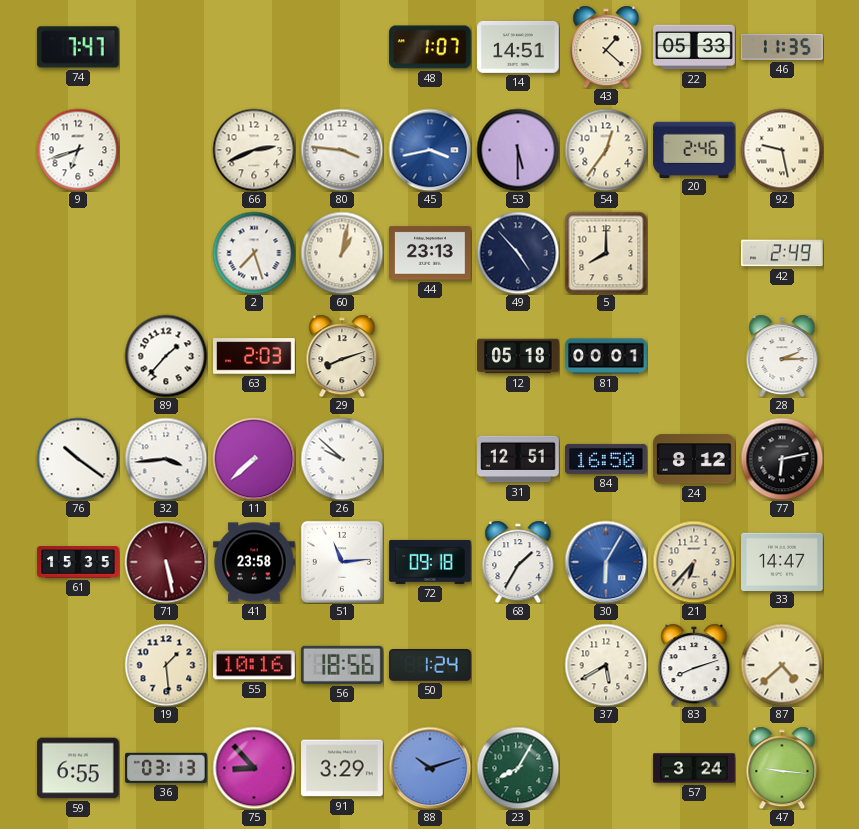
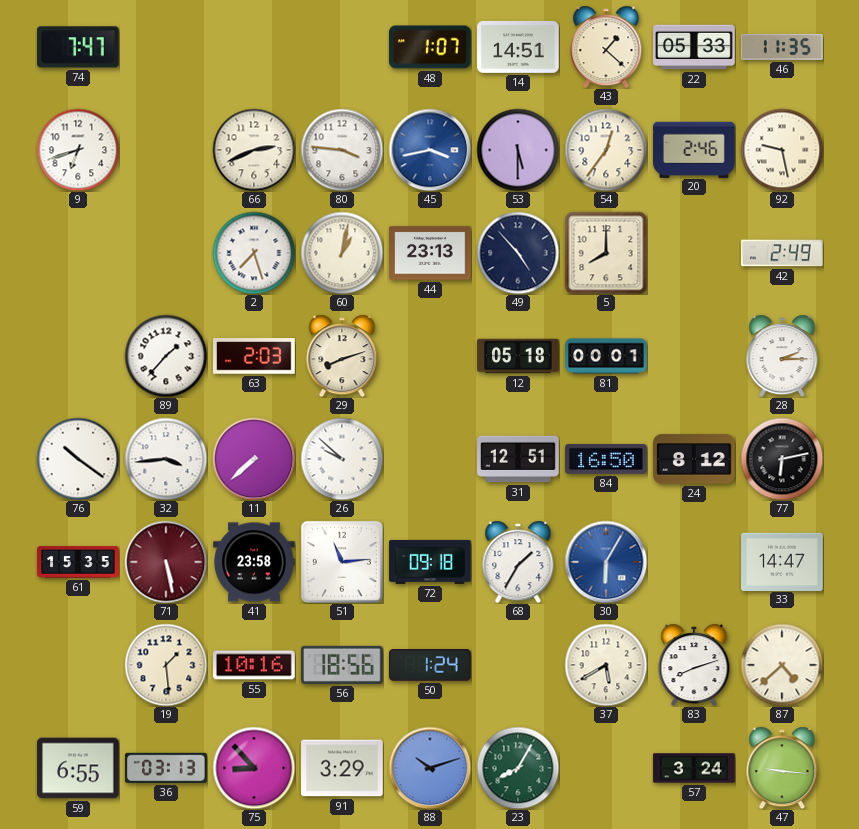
21: 6:37 -> none (694, 562)
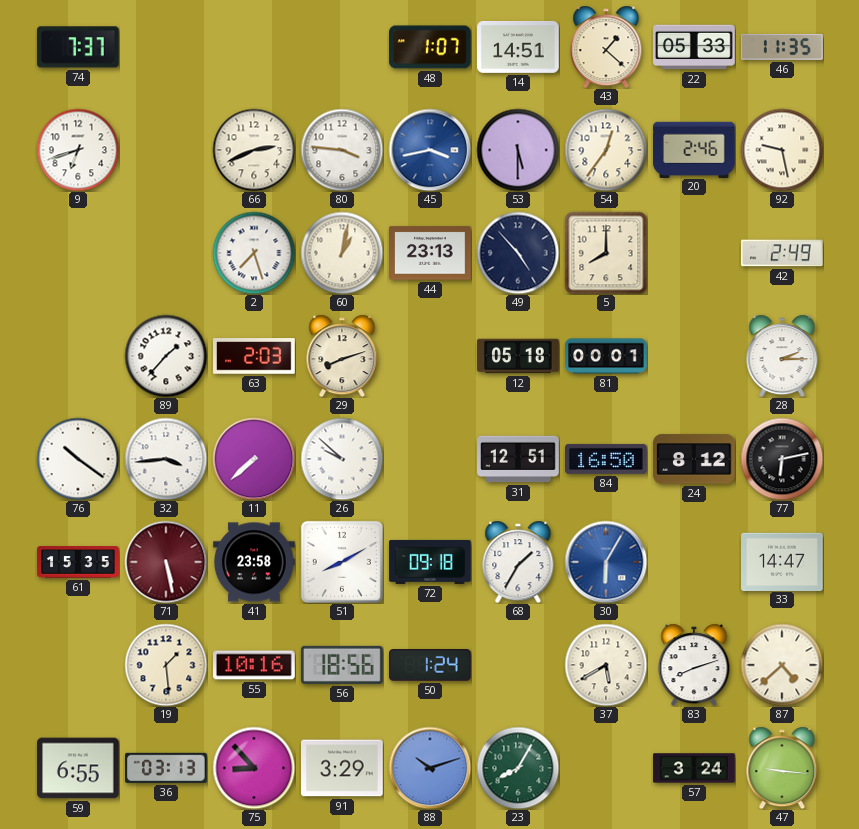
74: 7:47 -> 7:37 (78, 47)
51: 11:14 -> 8:10 (342, 562)
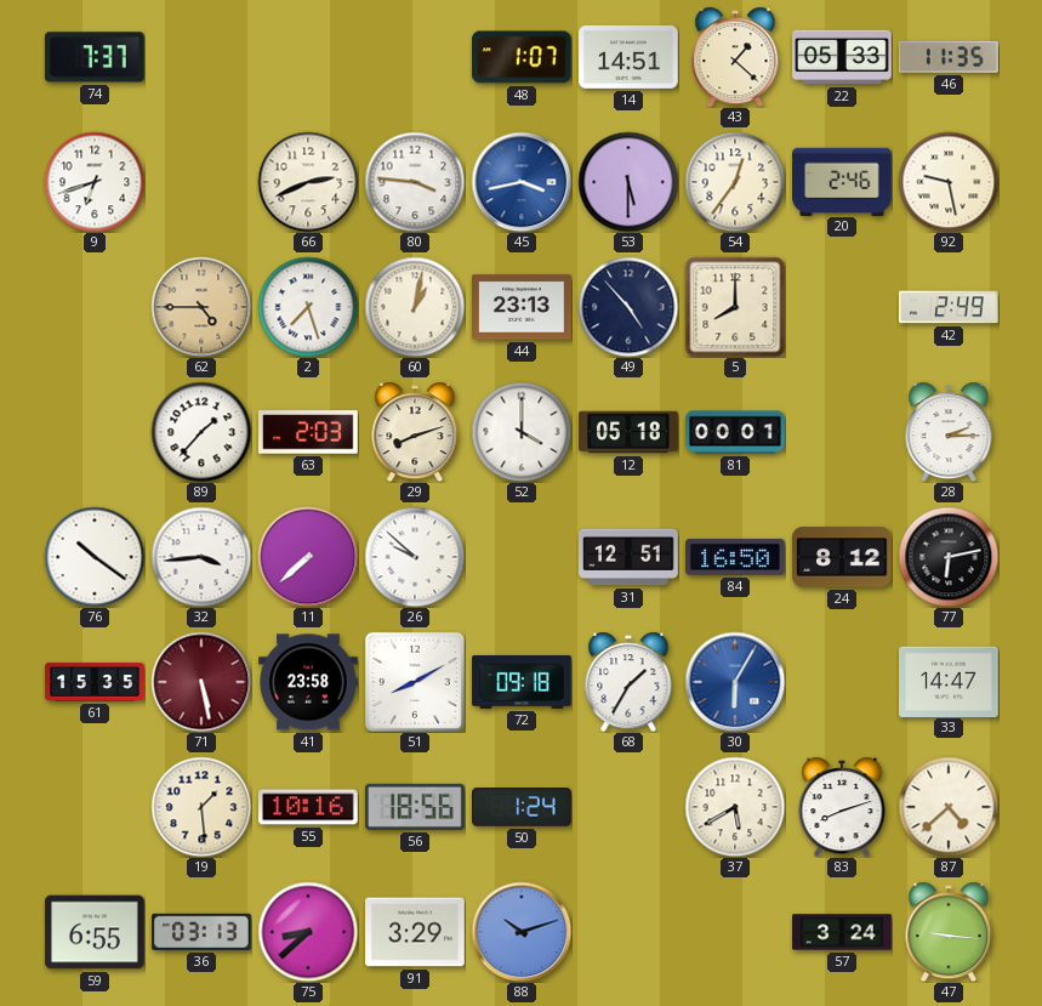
62: none -> 4:45 (201, 307)
52: none -> 4:00 (522, 432)
75: 8:53 -> 8:38 (308, 932)
23: 8:05 -> none (518, 768)
